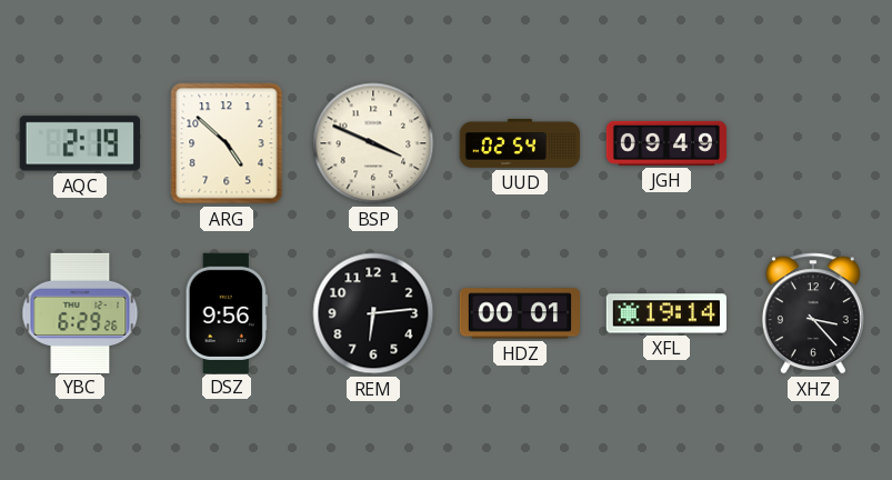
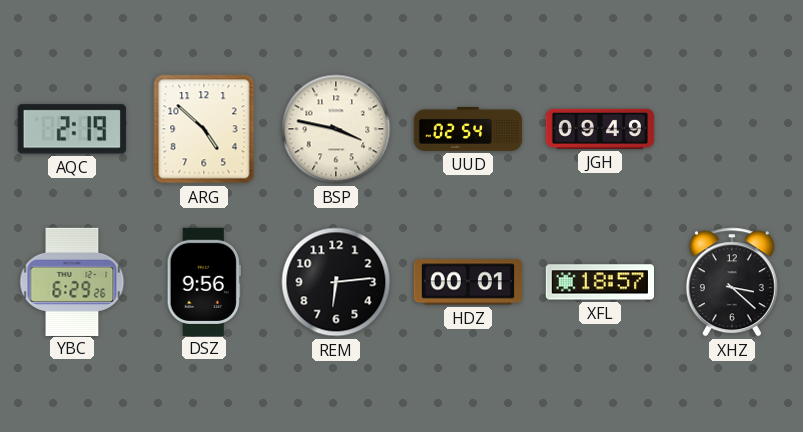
BSP: 3:49 -> 3:47 (336, 129)
XFL: 19:14 -> 18:57 (599, 282)
XHZ: 3:23 -> 3:22 (732, 282)
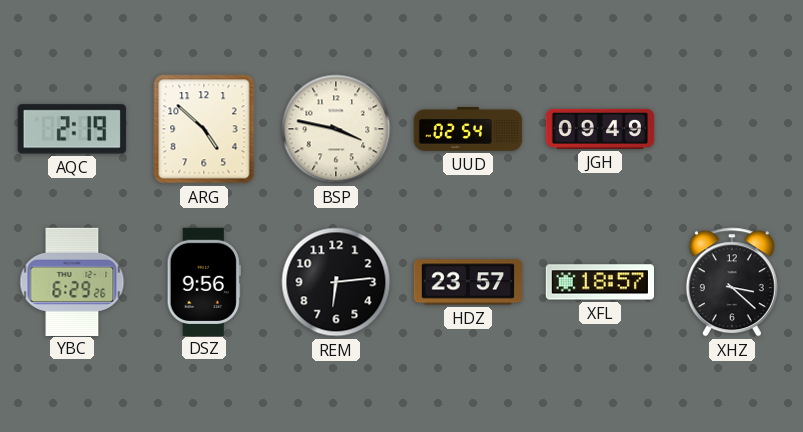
HDZ: 00:01 -> 23:57 (467, 282)
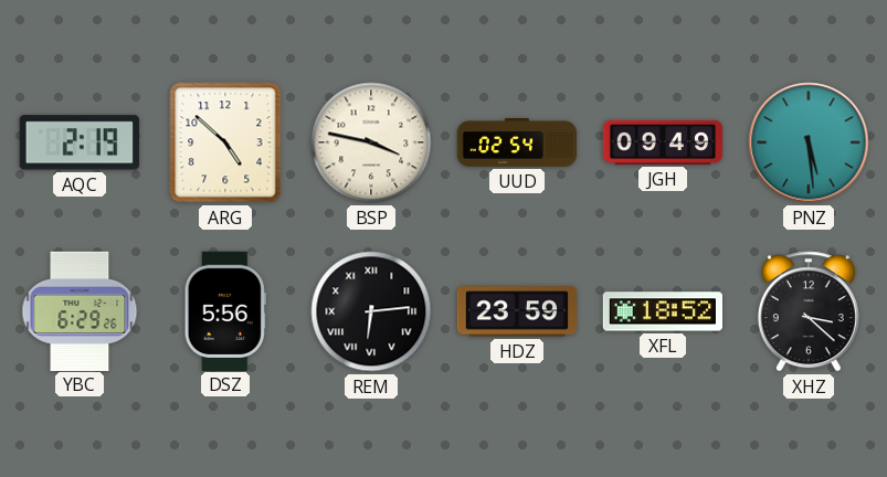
PNZ: none -> 5:29 (809, 142)
DSZ: 9:56 -> 5:56 (225, 310)
REM numerals: Arabic -> Roman (371, 311)
HDZ: 23:57 -> 23:59 (516, 311)
XFL: 18:57 -> 18:52 (662, 311)
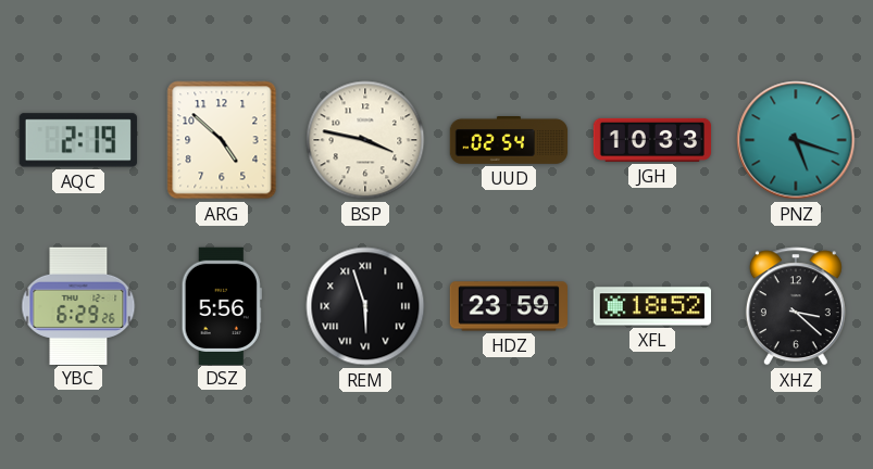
JGH: 09:49 -> 10:33 (652, 140)
PNZ: 5:29 -> 5:18 (796, 140)
REM: 6:14 -> 5:57 (365, 306)
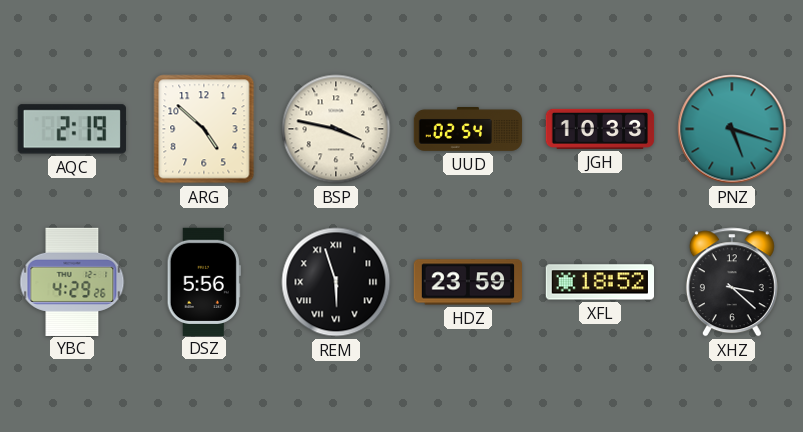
YBC: 6:29 -> 4:29 (72, 281)
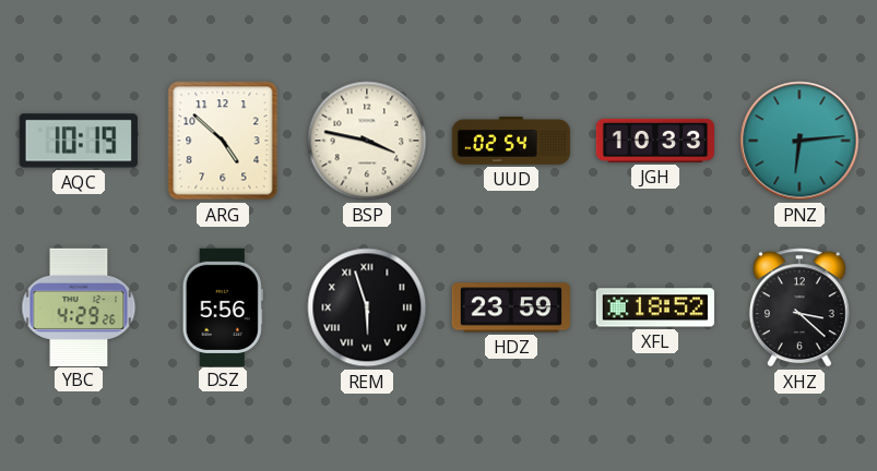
AQC: 2:19 -> 10:19 (79, 141)
PNZ: 5:18 -> 6:14 (799, 141)
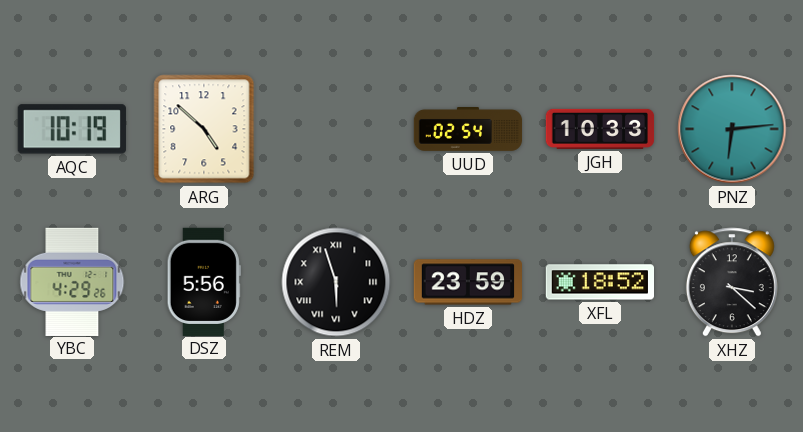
BSP: 3:47 -> none (367, 141)
